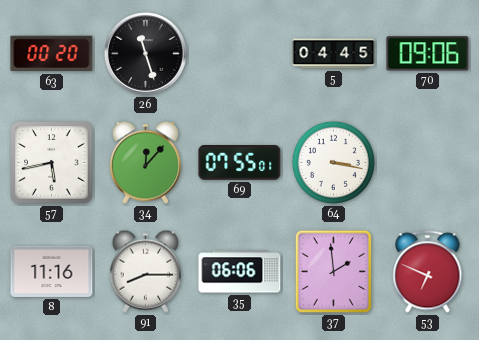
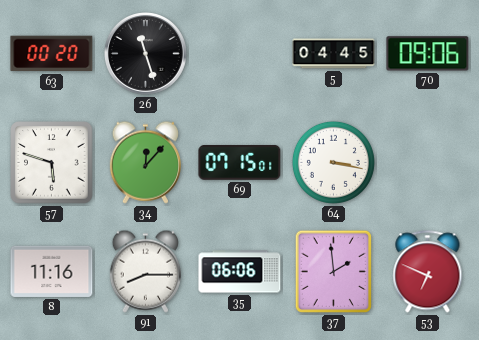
57: 5:43 -> 5:48 (52, 163)
69: 07:55 -> 07:15 (240, 163)
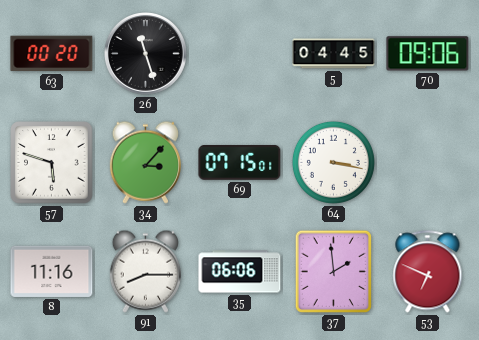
34: 12:07 -> 3:07 (145, 162)
